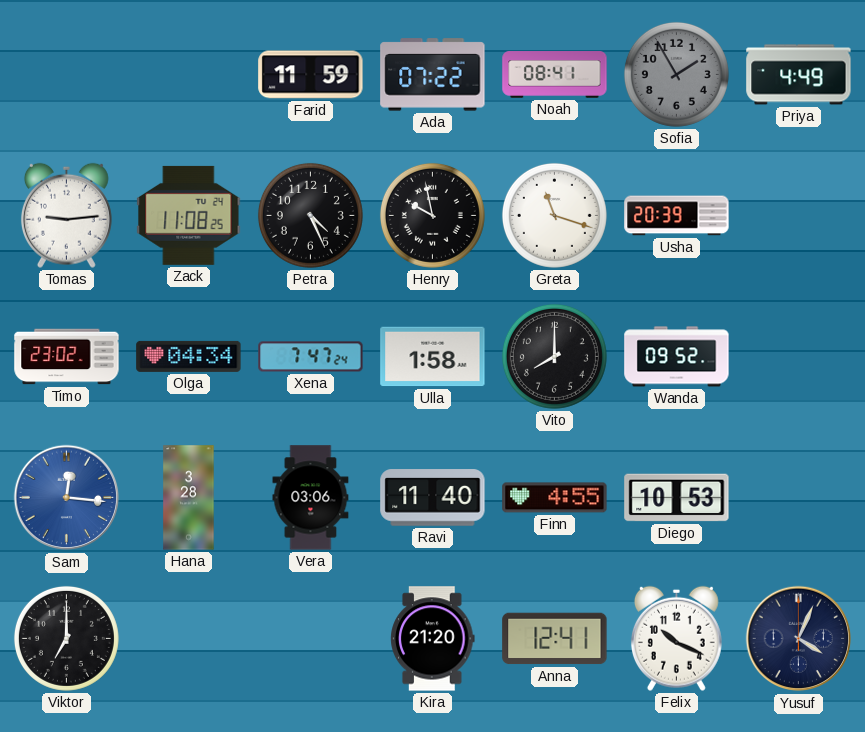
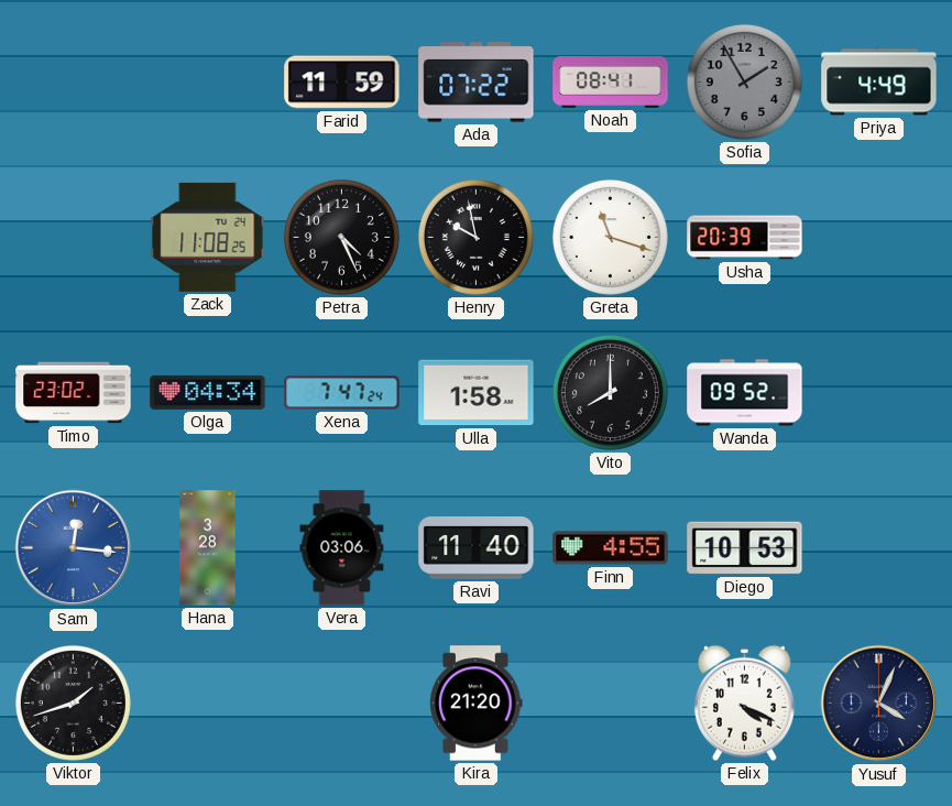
Tomas: 9:14 -> none (66, 215)
Viktor: 7:00 -> 1:42 (73, 702)
Anna: 12:41 -> none (555, 639)
Felix: 10:19 -> 4:19 (744, 702)
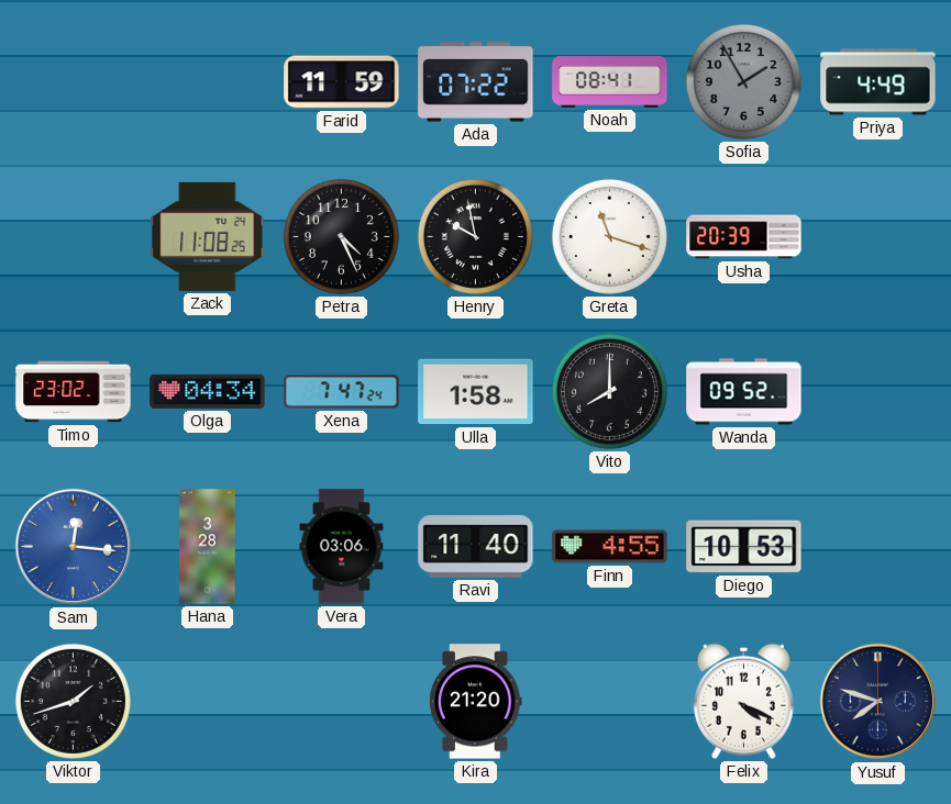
Yusuf: 4:04 -> 7:48 (878, 702)
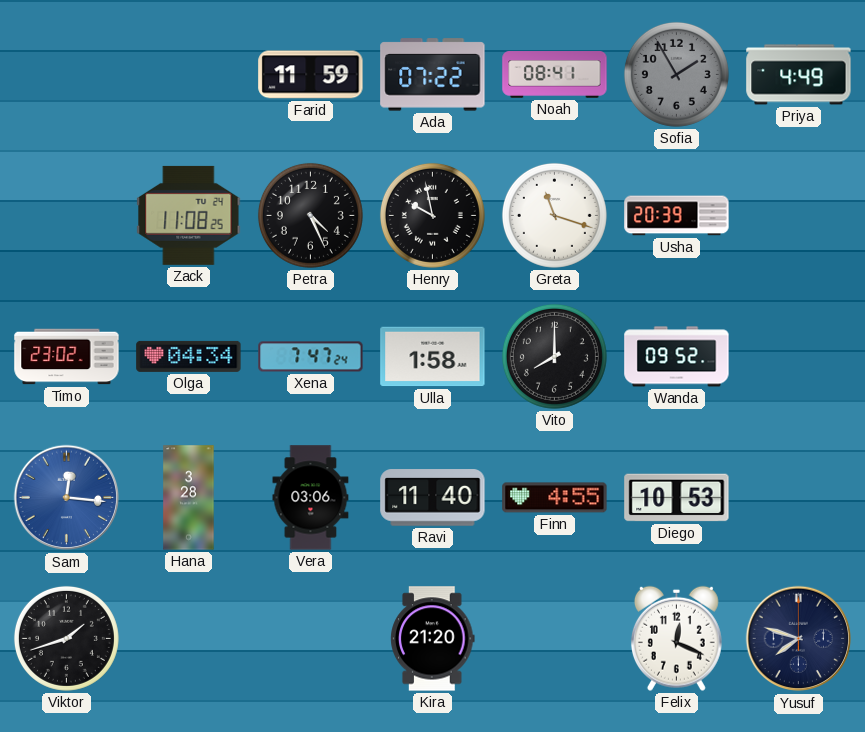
Felix: 4:19 -> 12:19 (676, 638)
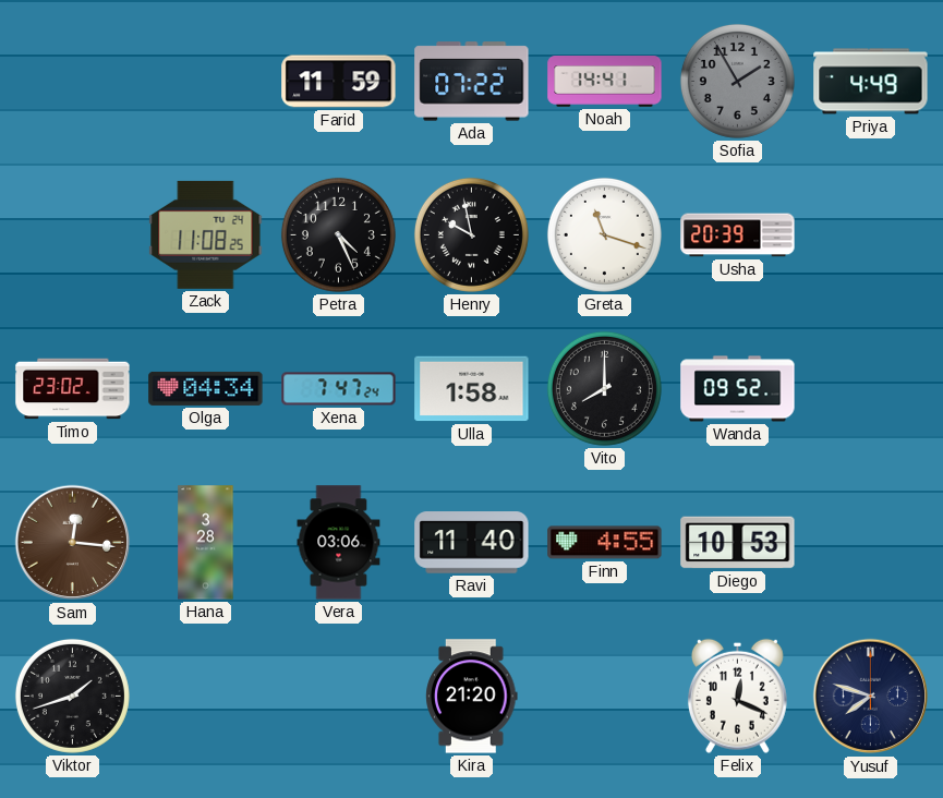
Noah: 08:41 -> 14:41 (605, 82)
Sam dial: blue -> brown (73, 543)
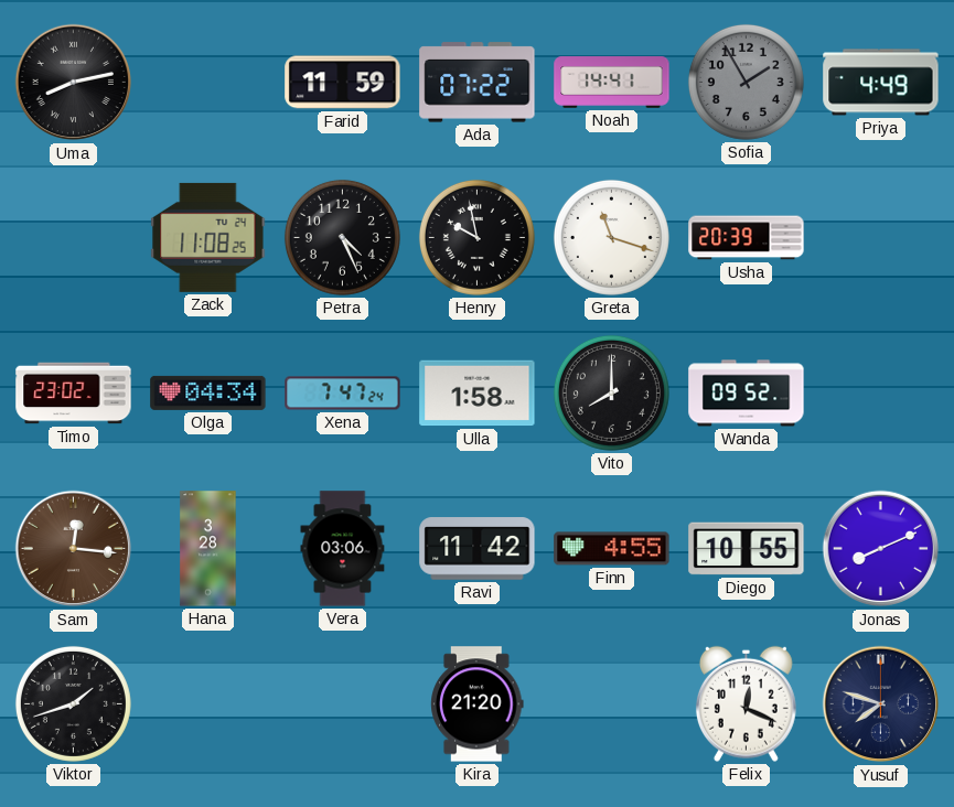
Uma: none -> 8:13 (74, 83)
Ravi: 11:40 -> 11:42 (478, 549)
Diego: 10:53 -> 10:55 (747, 549)
Jonas: none -> 8:11 (881, 549)
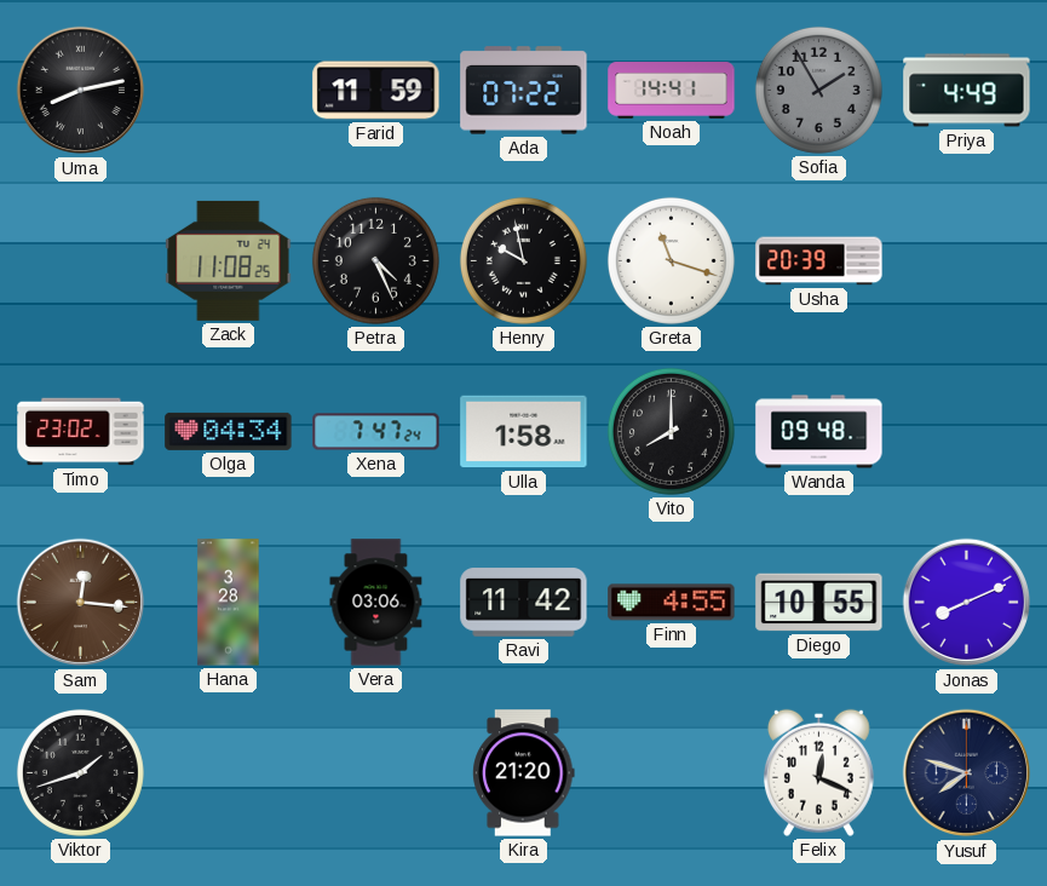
Wanda: 09:52 -> 09:48 (819, 432)
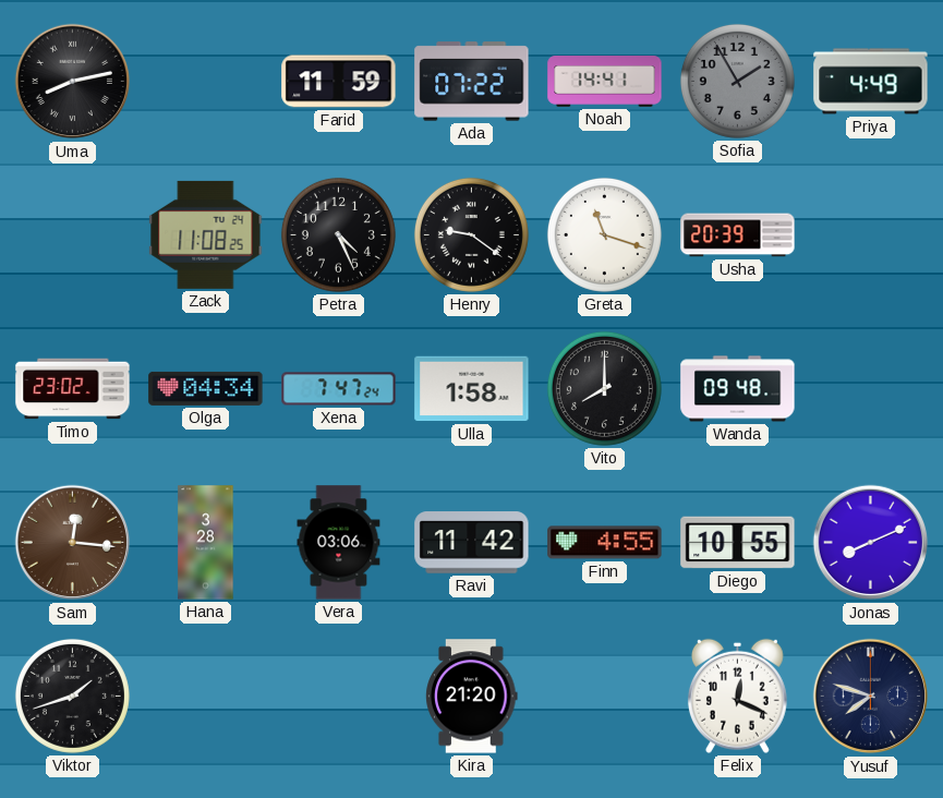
Henry: 9:58 -> 9:21 (471, 234)
